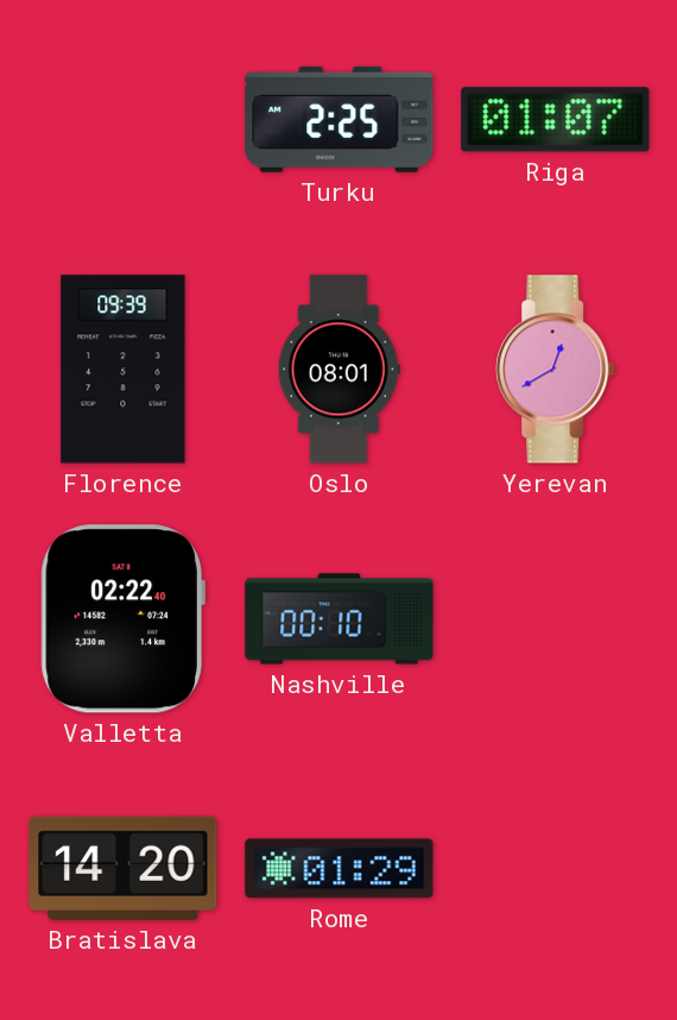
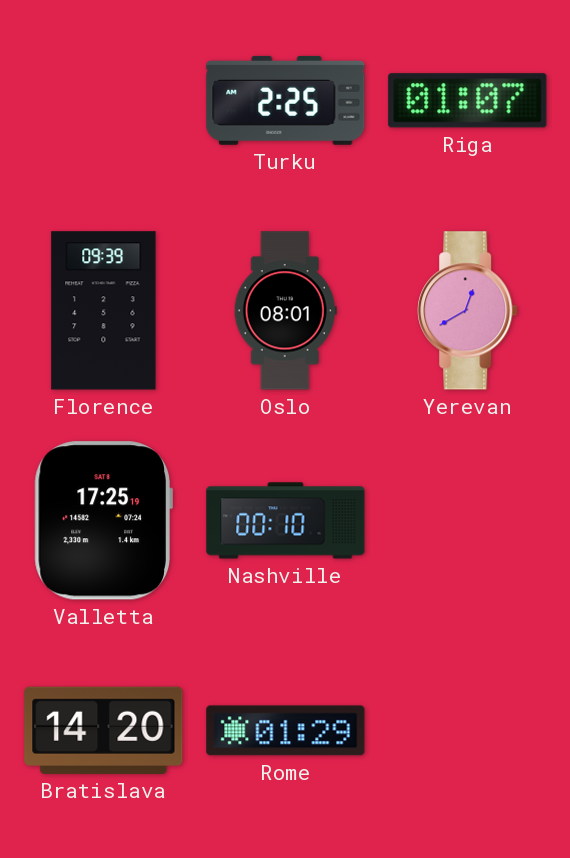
Valletta: 02:22 -> 17:25 (103, 521)
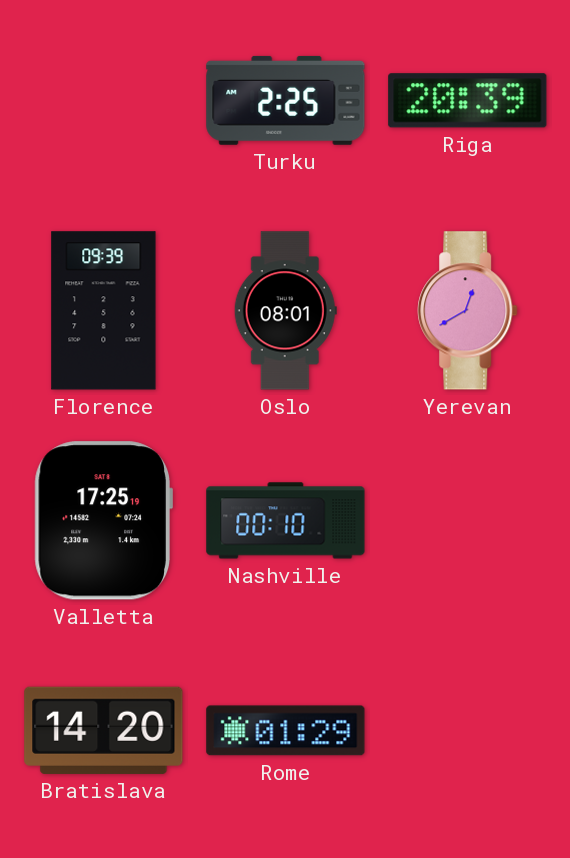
Riga: 01:07 -> 20:39 (468, 101)
